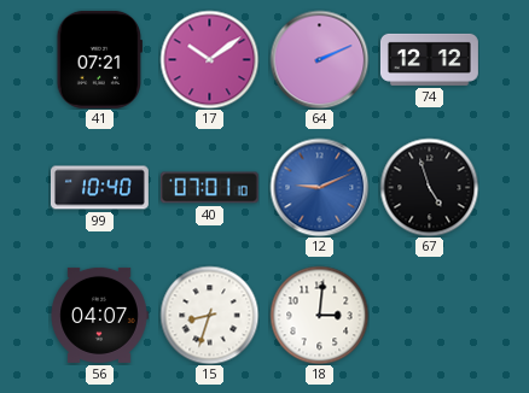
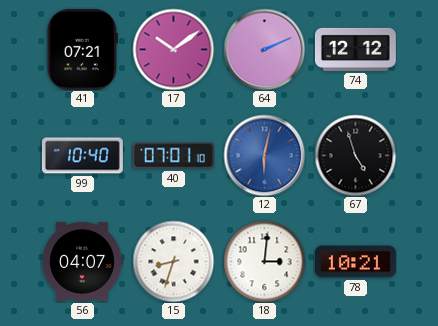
12: 9:11 -> 6:02 (264, 155)
78: none -> 10:21 (355, 262)
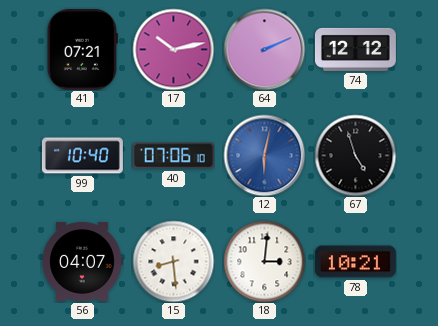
17: 10:09 -> 10:13 (173, 49)
40: 07:01 -> 07:06 (173, 156)
15: 8:33 -> 8:29 (173, 261)
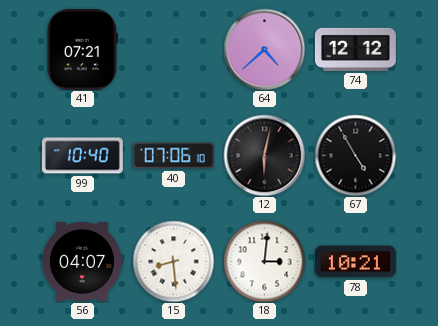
17: 10:13 -> none (173, 49)
64: 2:11 -> 4:38 (264, 49)
12 dial: blue -> black (264, 155)
67: 4:57 -> 4:55 (355, 155)
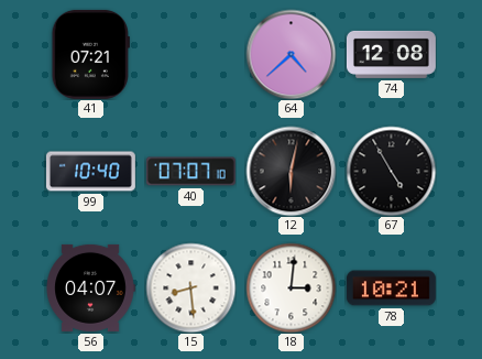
74: 12:12 -> 12:08 (391, 54)
40: 07:06 -> 07:07 (190, 172)
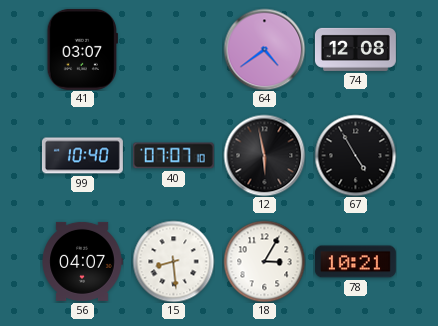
41: 07:21 -> 03:07 (82, 49)
64: 4:38 -> 4:39 (264, 49)
12: 6:02 -> 5:58 (264, 155)
18: 3:01 -> 3:05 (264, 261)
